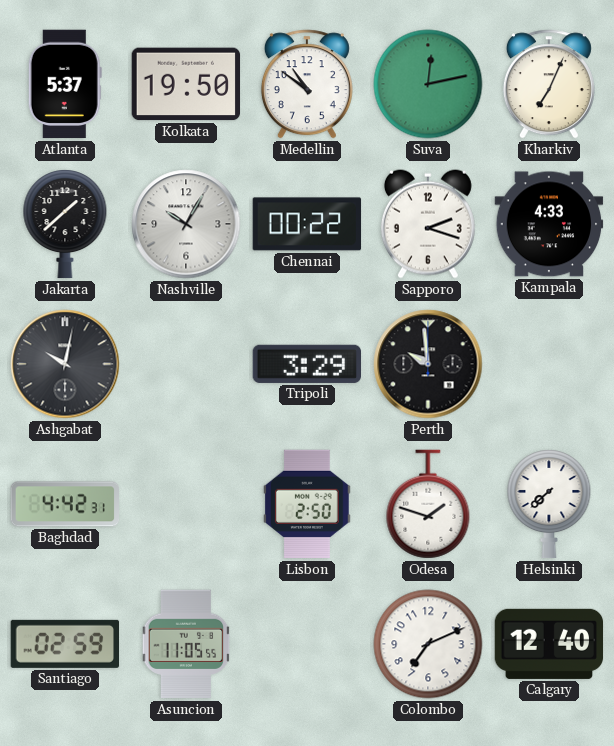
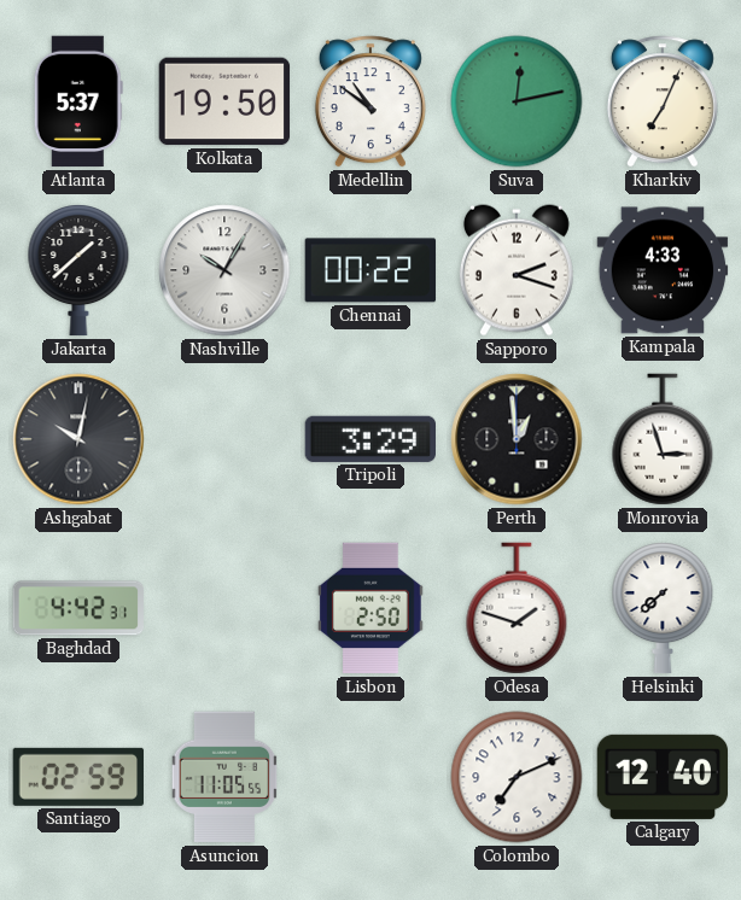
Perth: 9:59 -> 12:59 (517, 439)
Monrovia: none -> 2:57 (663, 439)
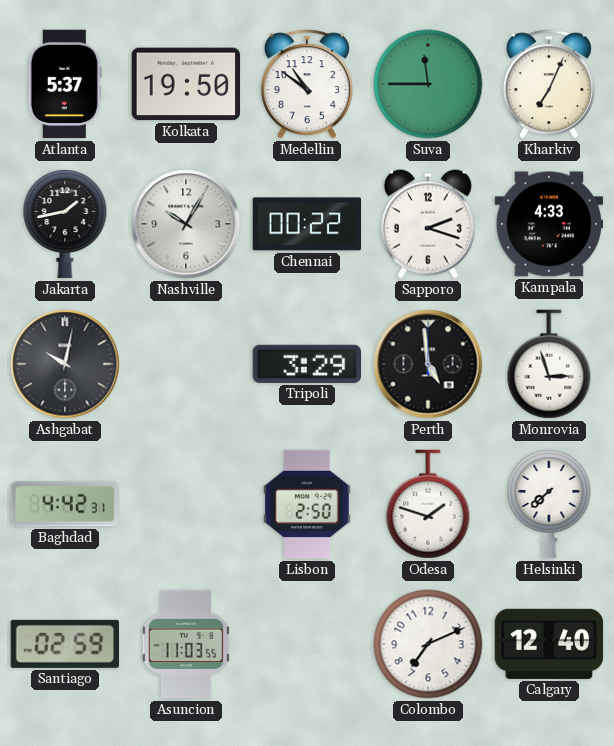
Suva: 12:13 -> 11:45 (428, 84)
Jakarta: 1:38 -> 1:43 (65, 225)
Perth: 12:59 -> 4:59 (428, 364)
Asuncion: 11:05 -> 11:03 (186, 644)
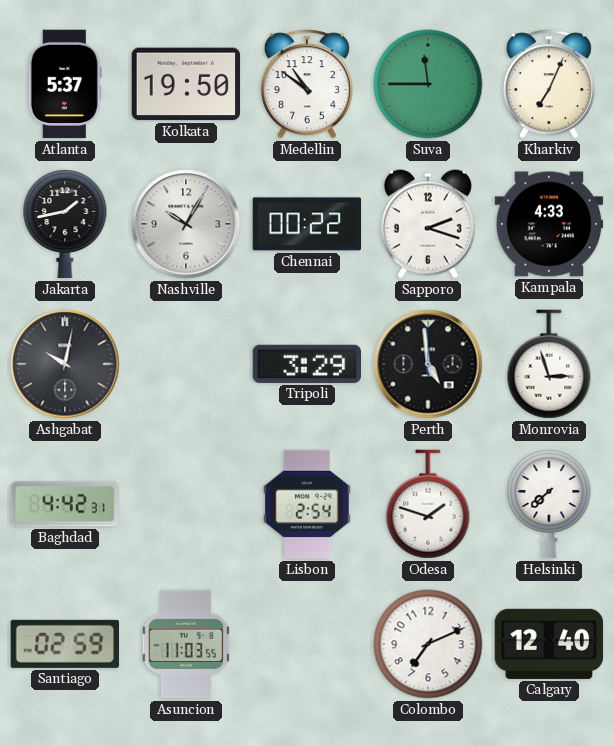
Lisbon: 2:50 -> 2:54 (307, 504)
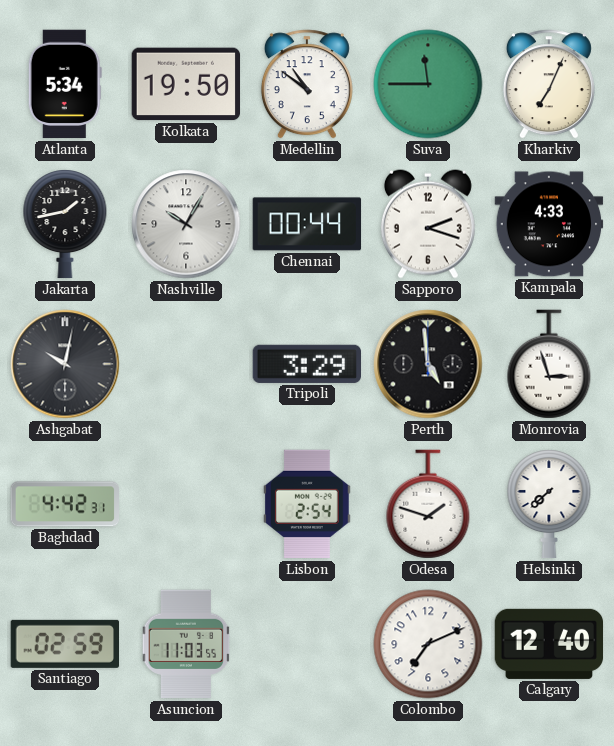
Atlanta: 5:37 -> 5:34 (65, 84)
Chennai: 00:22 -> 00:44 (307, 224)
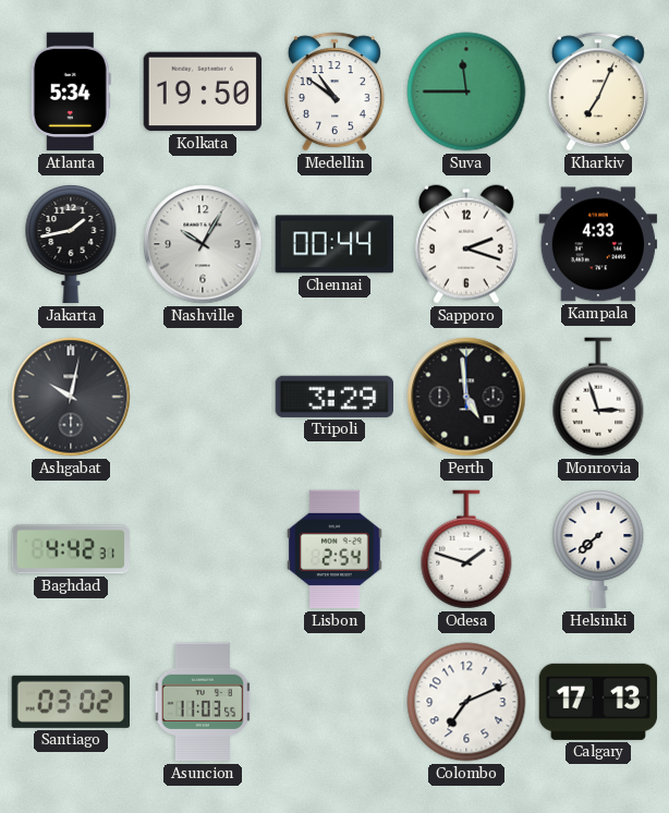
Santiago: 02:59 -> 03:02 (70, 702)
Calgary: 12:40 -> 17:13 (598, 702)
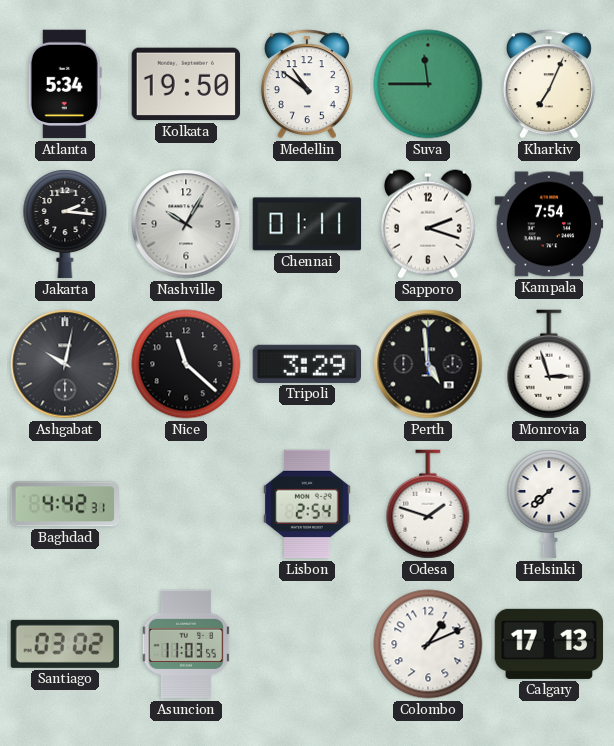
Jakarta: 1:43 -> 2:16 (65, 225)
Chennai: 00:44 -> 01:11 (307, 224)
Kampala: 4:33 -> 7:54 (549, 224)
Nice: none -> 11:22 (186, 364)
Colombo: 7:11 -> 1:11 (428, 644)
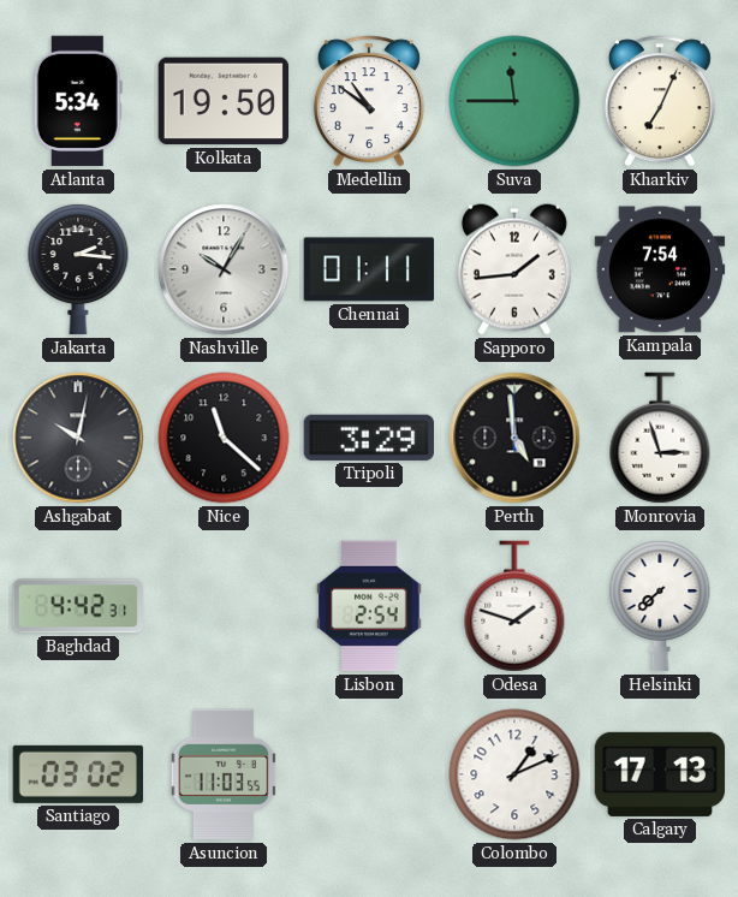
Sapporo: 2:18 -> 1:44 (514, 269)
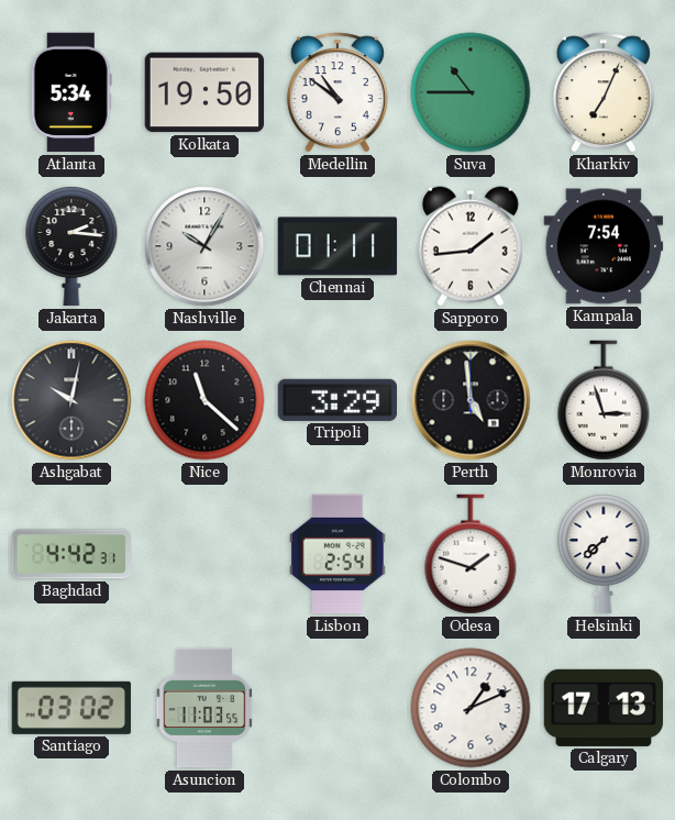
Suva: 11:45 -> 10:45 (471, 92)
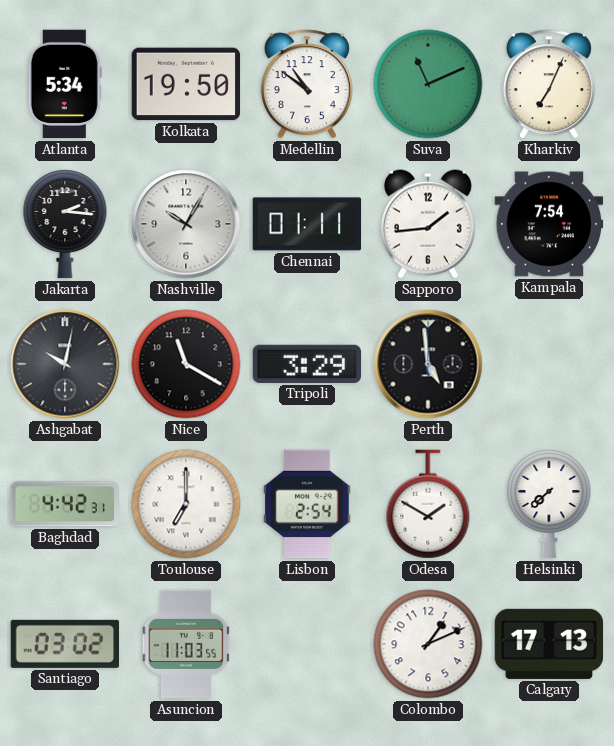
Suva: 10:45 -> 11:11 (428, 84)
Nice: 11:22 -> 11:20 (186, 364)
Monrovia: 2:57 -> none (604, 400)
Toulouse: none -> 7:00 (186, 504)
Odesa: 1:48 -> 1:50 (428, 504)
